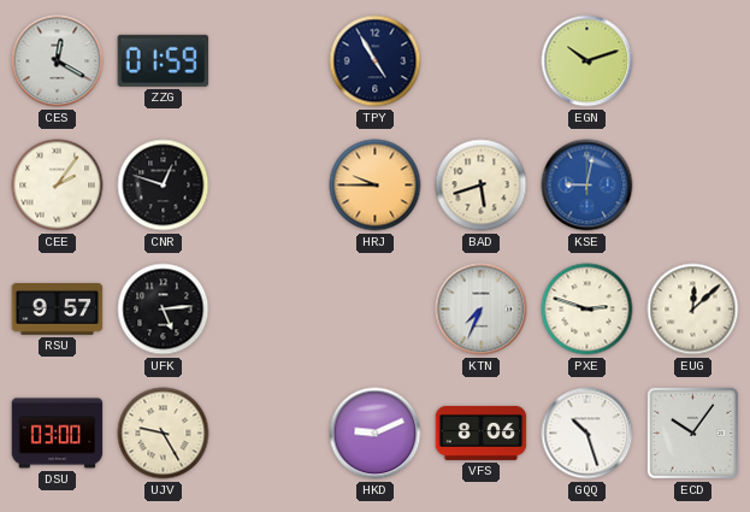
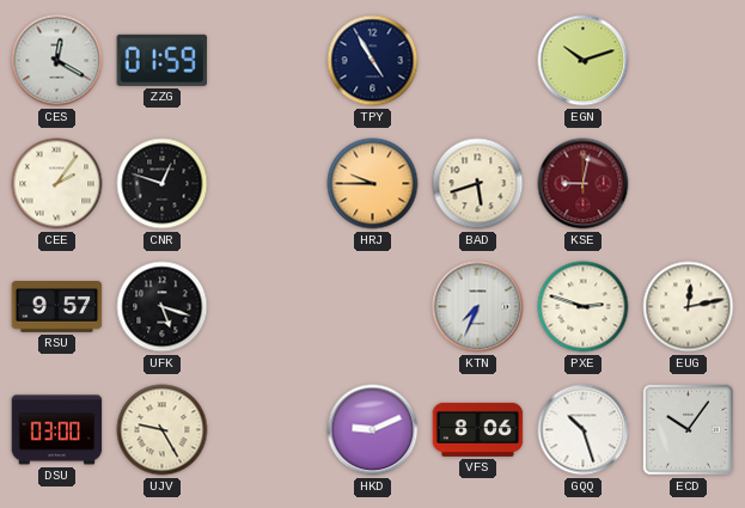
KSE dial: blue -> burgundy (584, 184)
UFK: 5:14 -> 5:18 (163, 307)
EUG: 12:08 -> 12:13 (689, 307)
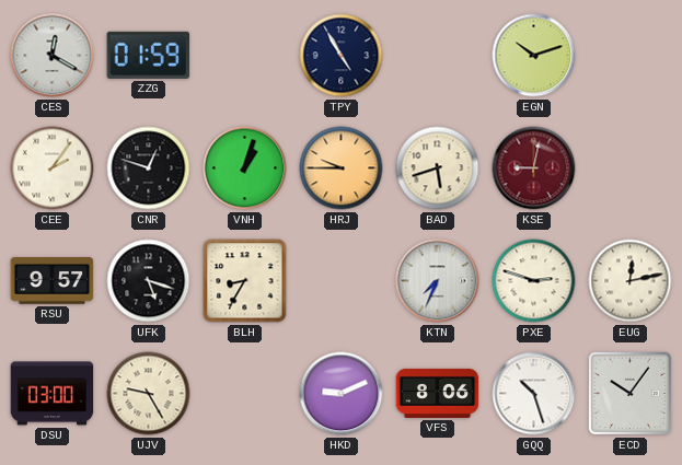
VNH: none -> 1:03 (245, 168)
BLH: none -> 8:35 (245, 281)
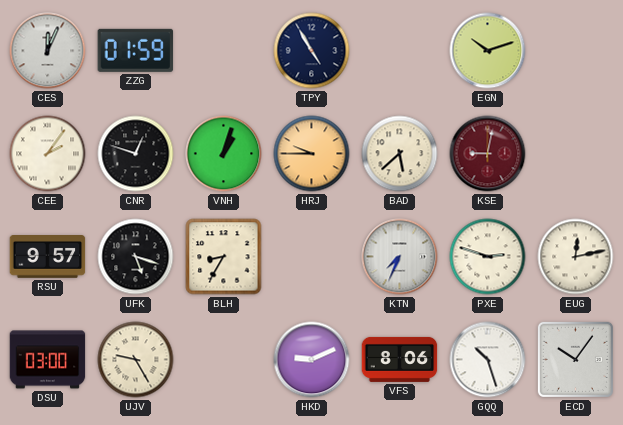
CES: 12:20 -> 12:04 (48, 51)
BAD: 5:42 -> 5:38 (400, 154)
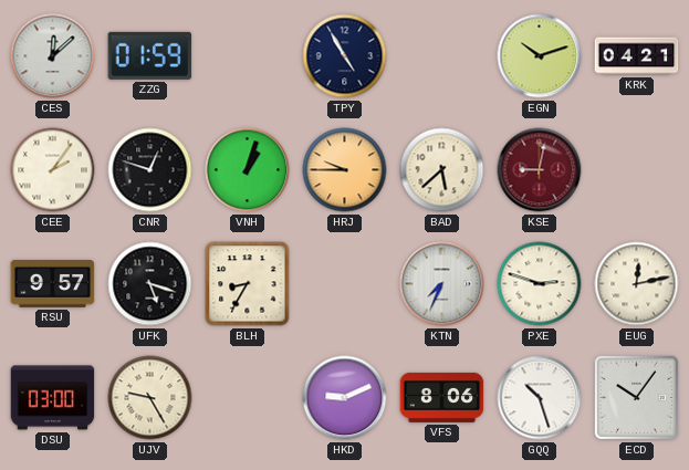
CES: 12:04 -> 12:08 (53, 56)
KRK: none -> 04:21 (637, 56)
